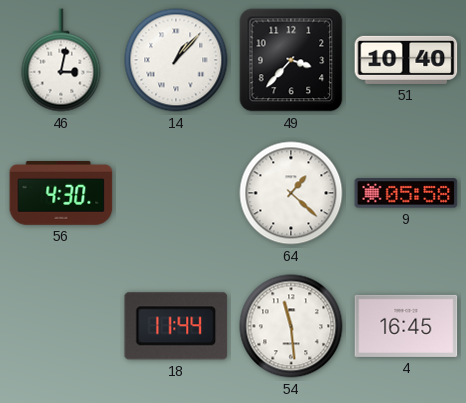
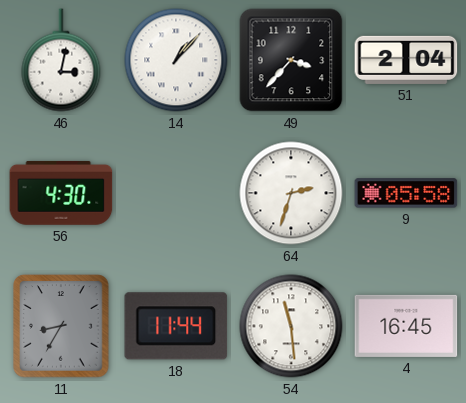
51: 10:40 -> 2:04 (406, 60)
64: 1:22 -> 2:33 (291, 193)
11: none -> 8:35 (61, 326)
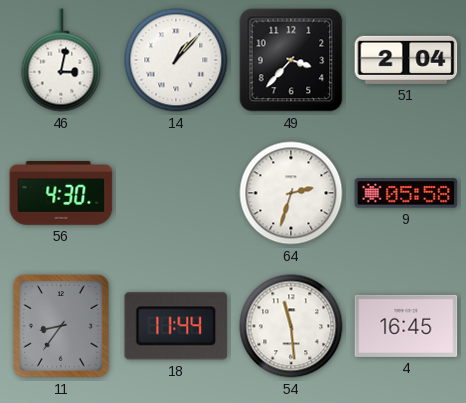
11: 8:35 -> 8:36 (61, 326)
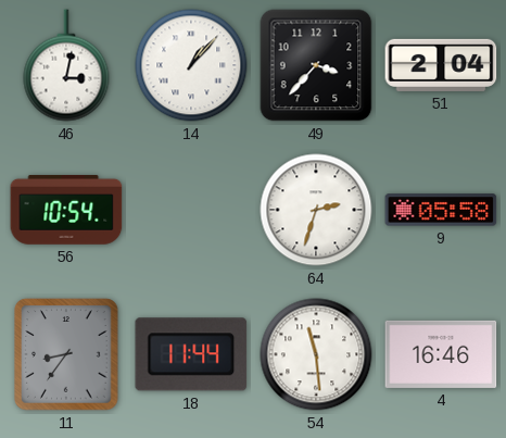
56: 4:30 -> 10:54 (66, 210)
4: 16:45 -> 16:46 (441, 354)
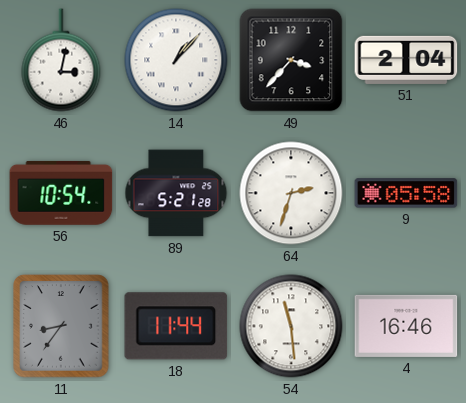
89: none -> 5:21 (176, 193)
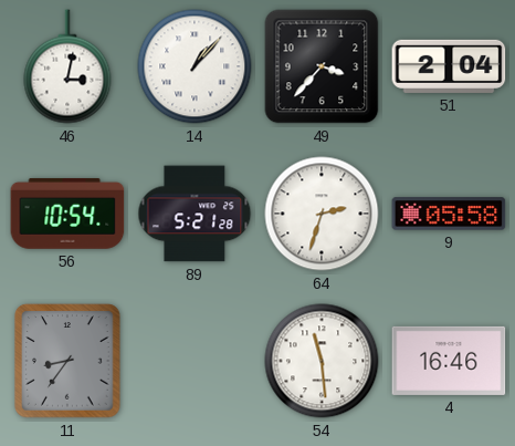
18: 11:44 -> none (176, 326)
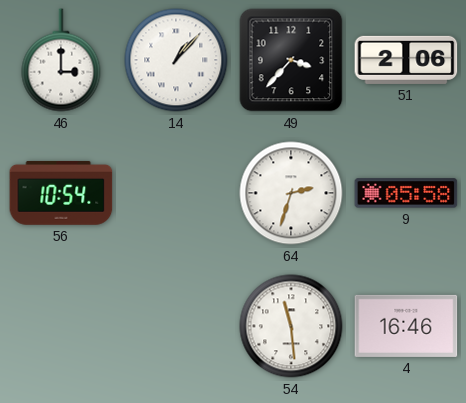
46: 3:02 -> 3:00 (61, 60)
51: 2:04 -> 2:06 (406, 60)
89: 5:21 -> none (195, 214)
11: 8:36 -> none (67, 361)
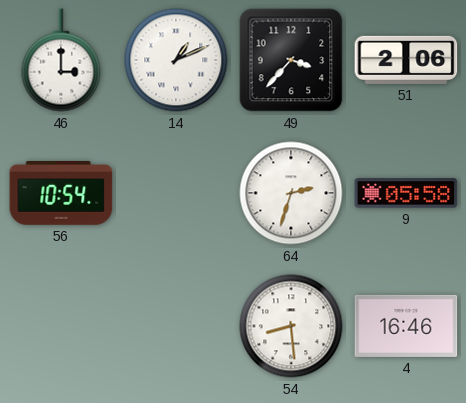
14: 1:07 -> 1:11 (176, 60)
54: 11:29 -> 8:29 (291, 326)
